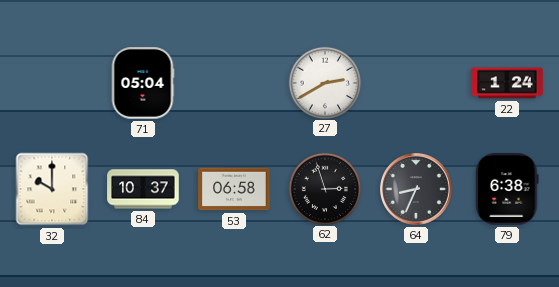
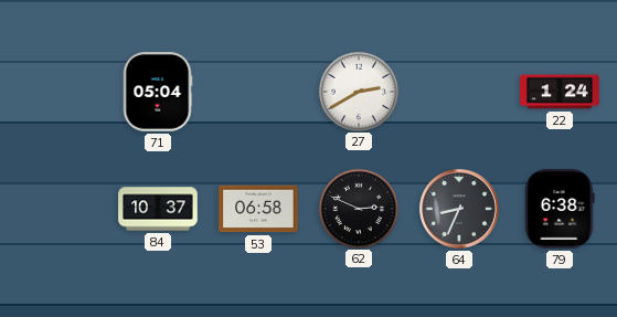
32: 10:00 -> none (52, 189)
62: 2:57 -> 2:49 (358, 208)
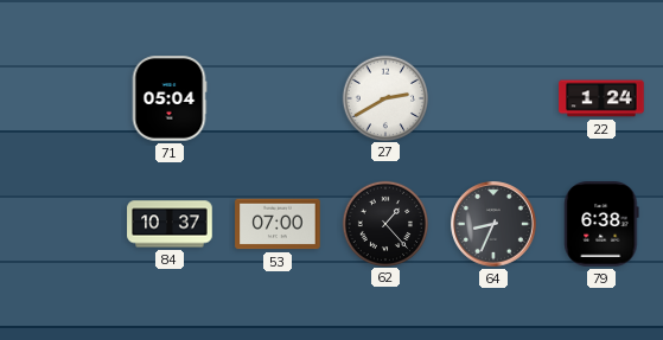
53: 06:58 -> 07:00 (278, 224)
62: 2:49 -> 1:23 (384, 223)
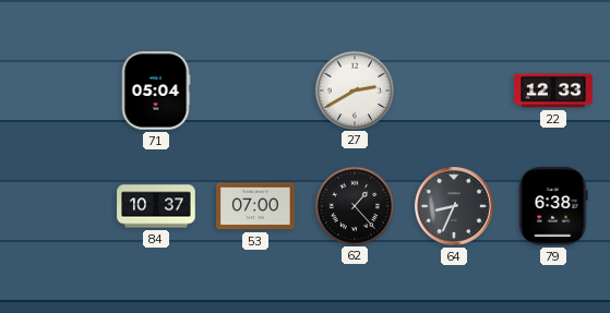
22: 1:24 -> 12:33 (553, 91)
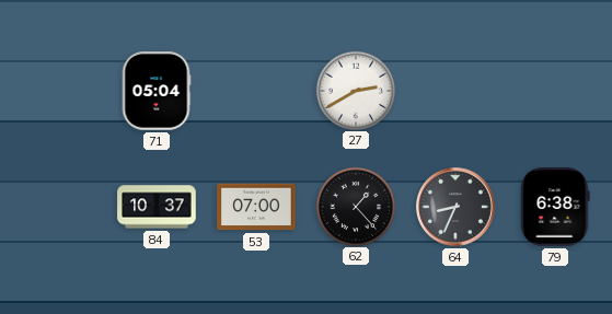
22: 12:33 -> none (553, 91)
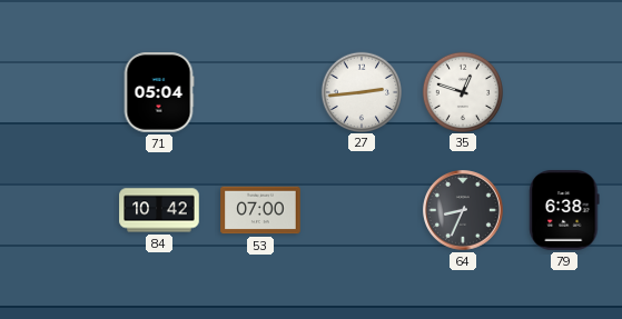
27: 2:40 -> 2:44 (361, 91)
35: none -> 12:48 (462, 91)
84: 10:37 -> 10:42 (159, 210)
62: 1:23 -> none (355, 206)
